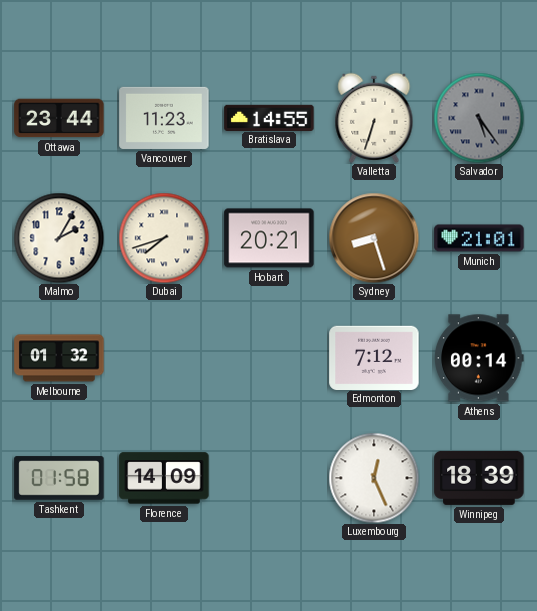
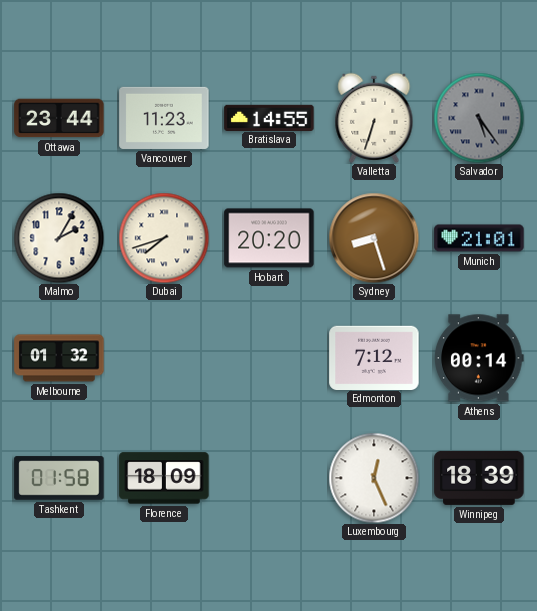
Hobart: 20:21 -> 20:20 (269, 238)
Florence: 14:09 -> 18:09 (164, 478)
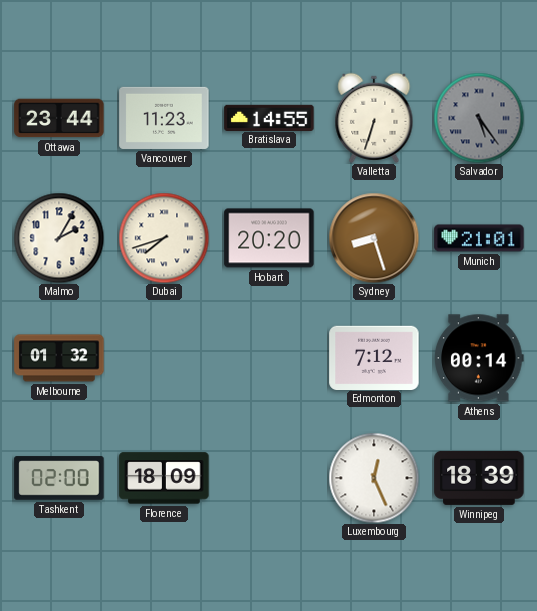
Tashkent: 01:58 -> 02:00 (59, 478)
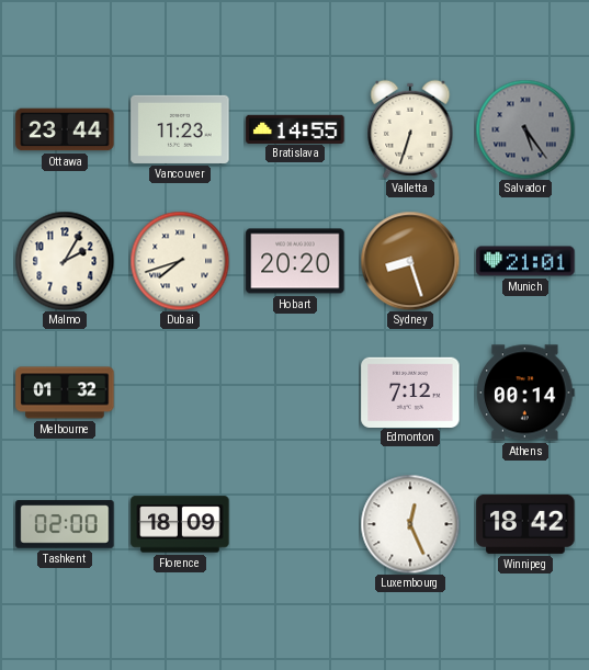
Winnipeg: 18:39 -> 18:42 (525, 524)
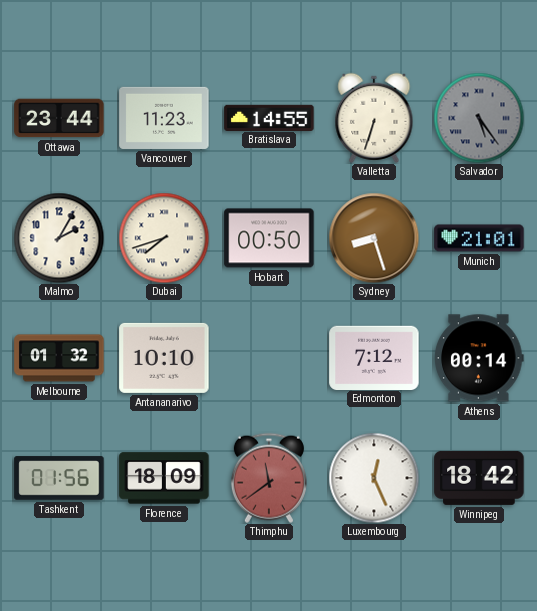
Hobart: 20:20 -> 00:50 (269, 238)
Antananarivo: none -> 10:10 (164, 358)
Tashkent: 02:00 -> 01:56 (59, 478)
Thimphu: none -> 11:39 (269, 478)
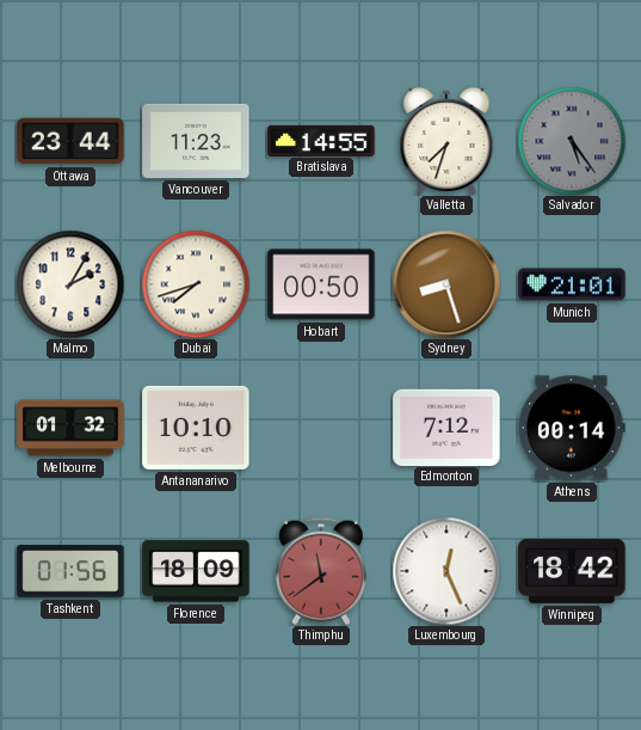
Valletta: 6:33 -> 7:33 (446, 141)
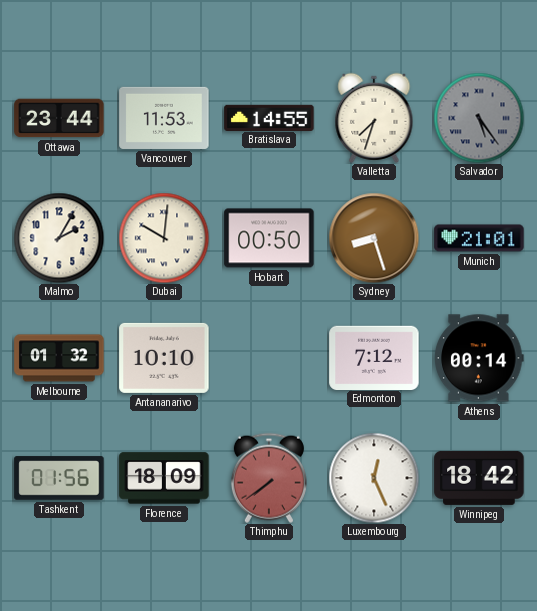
Vancouver: 11:23 -> 11:53 (164, 118)
Dubai: 7:42 -> 10:01 (164, 238)
Thimphu: 11:39 -> 7:39 (269, 478)
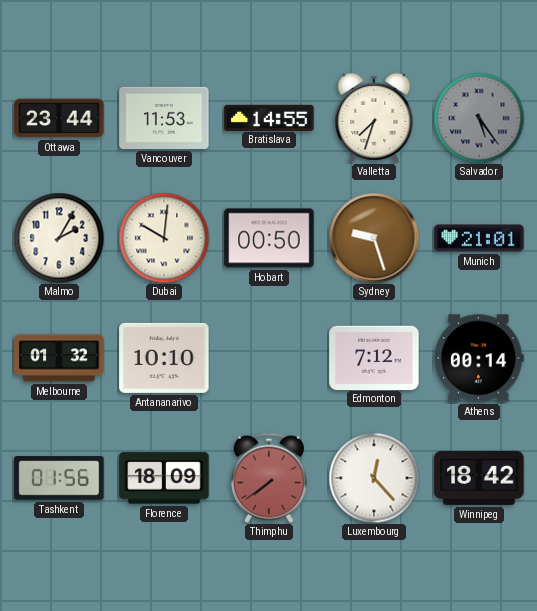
Sydney: 8:27 -> 9:27 (374, 238)
Luxembourg: 12:26 -> 12:23 (374, 478)
